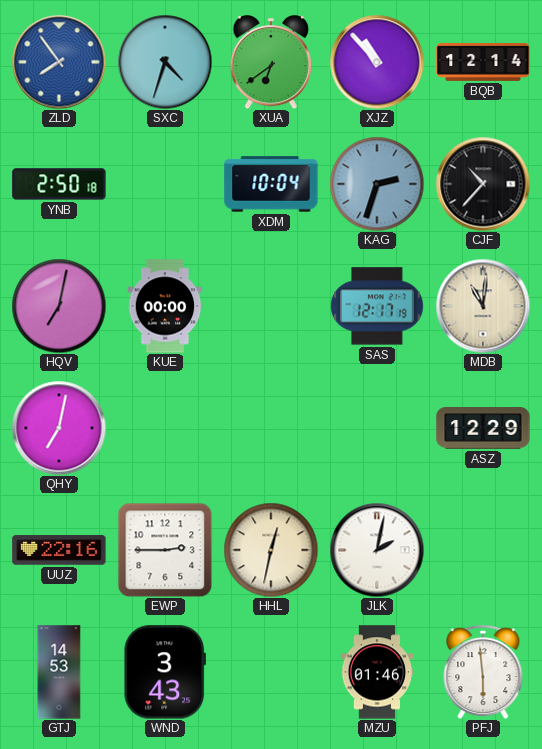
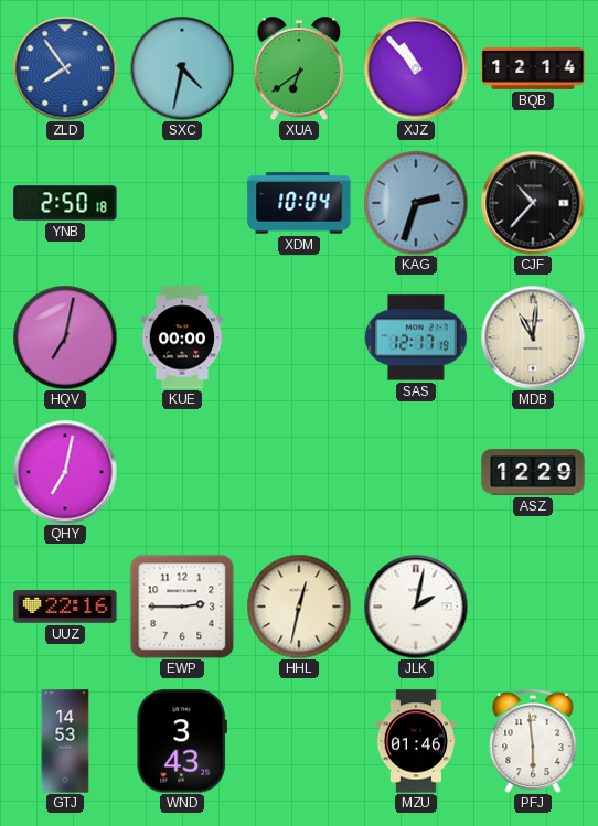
SXC: 4:33 -> 4:32 (182, 68)
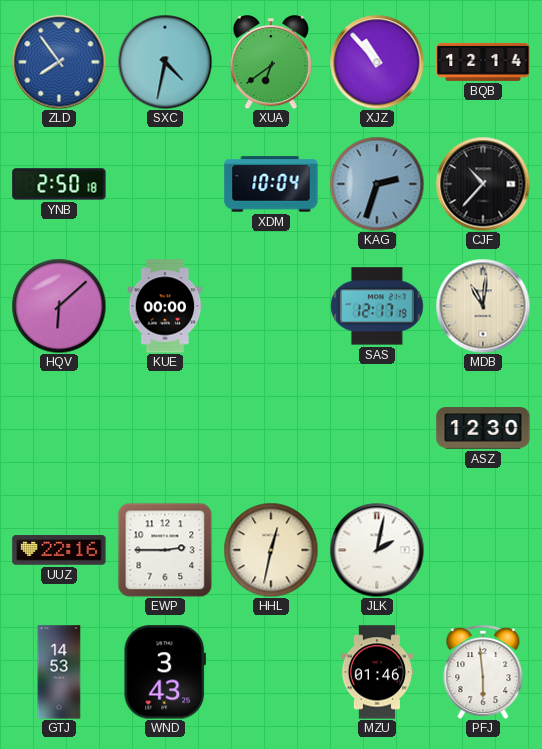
HQV: 7:02 -> 6:08 (59, 306)
QHY: 7:02 -> none (65, 472)
ASZ: 12:29 -> 12:30 (483, 428)
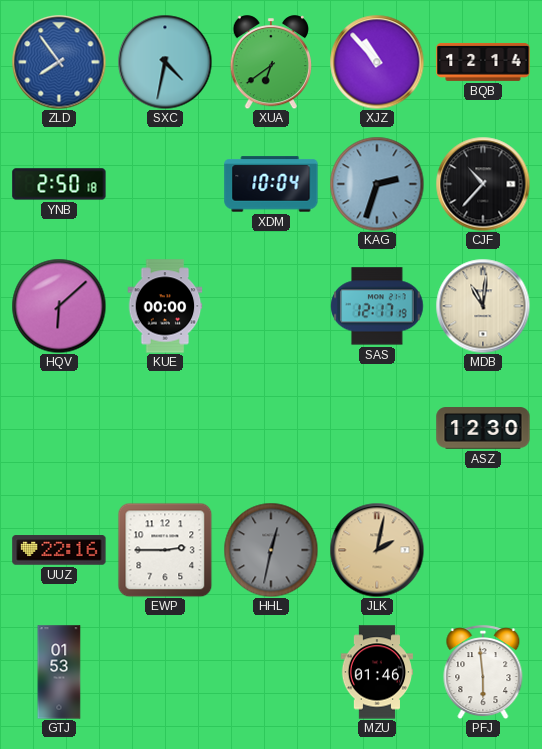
HHL dial: cream -> grey (271, 550)
JLK dial: white -> champagne (377, 550)
GTJ: 14:53 -> 01:53 (59, 672)
WND: 3:43 -> none (164, 672)
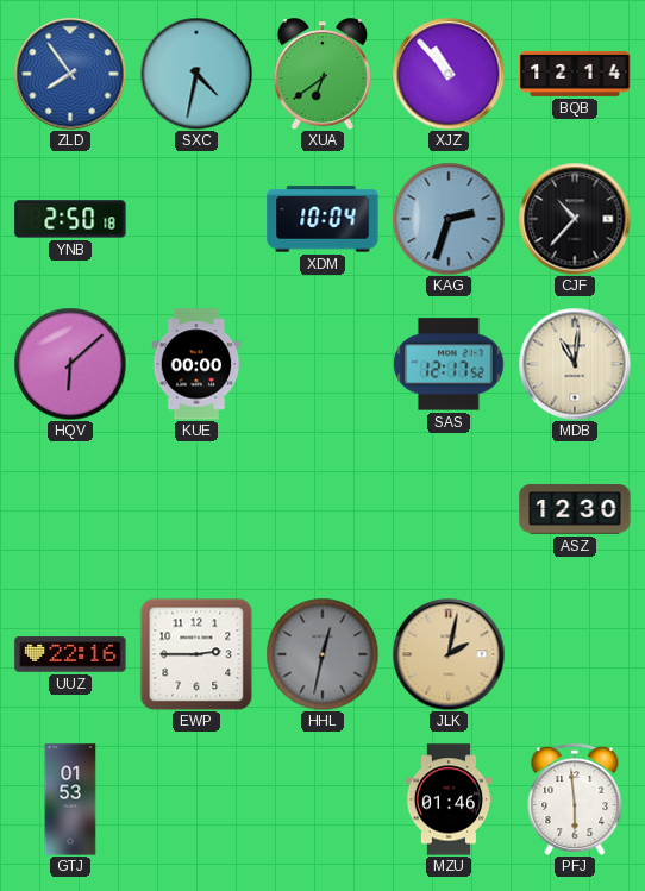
SAS: 12:17:19 -> 12:17:52 (449, 364)
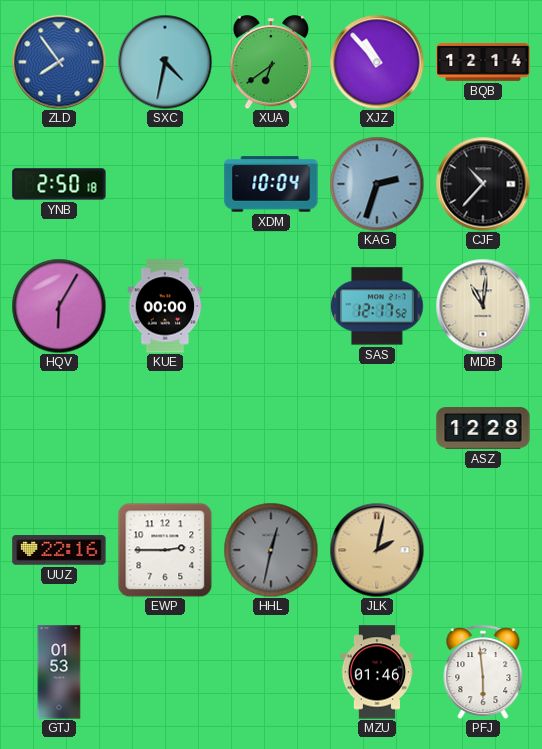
HQV: 6:08 -> 6:05 (59, 306)
ASZ: 12:30 -> 12:28 (483, 428)
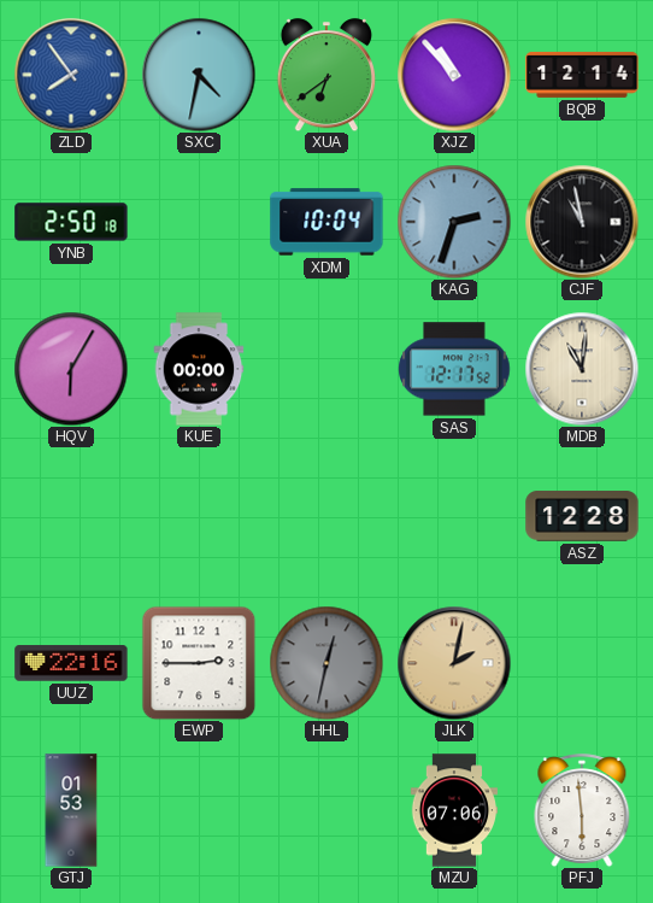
CJF: 10:37 -> 10:58 (582, 222)
MZU: 01:46 -> 07:06 (454, 810)
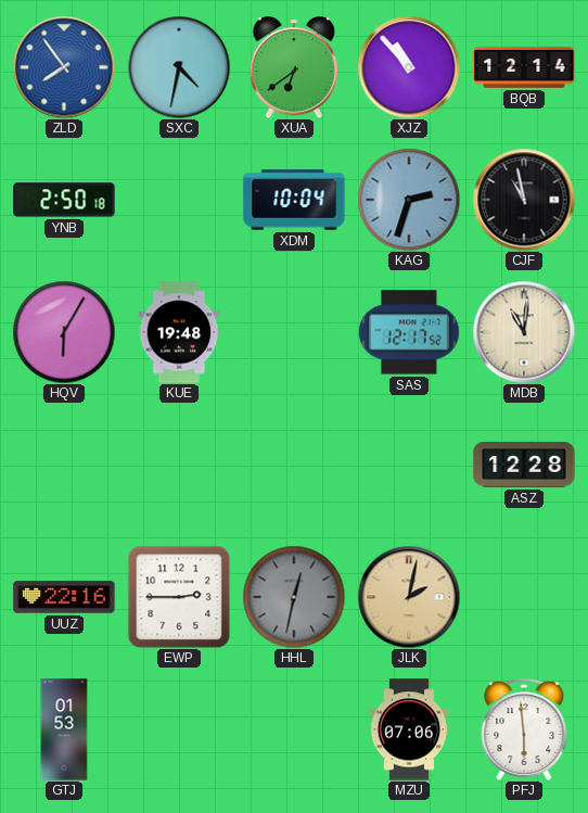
KUE: 00:00 -> 19:48 (179, 332)
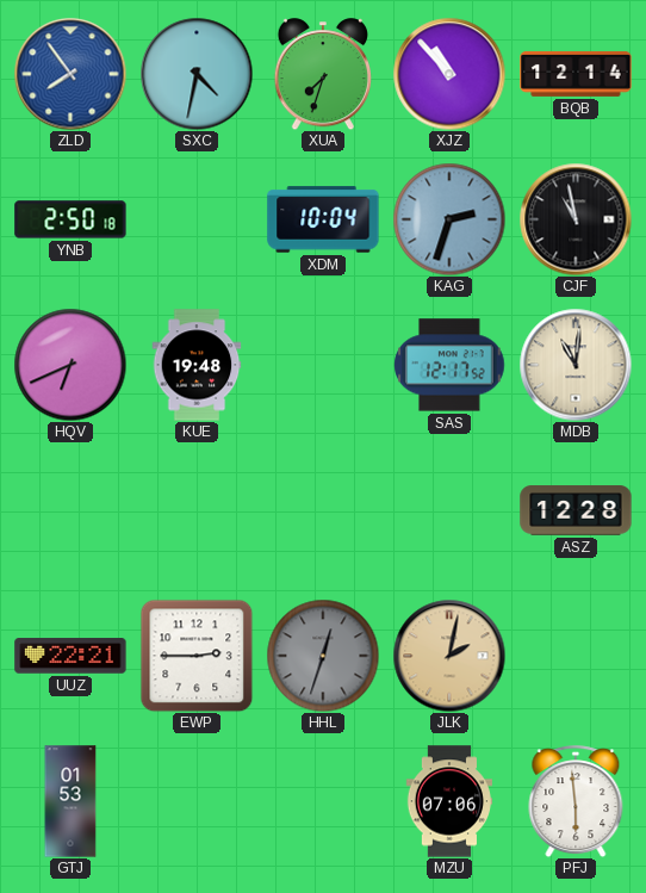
XUA: 6:39 -> 7:33 (322, 74)
HQV: 6:05 -> 6:41 (70, 365)
UUZ: 22:16 -> 22:21 (70, 656)
HHL: 12:32 -> 12:33 (323, 656)
